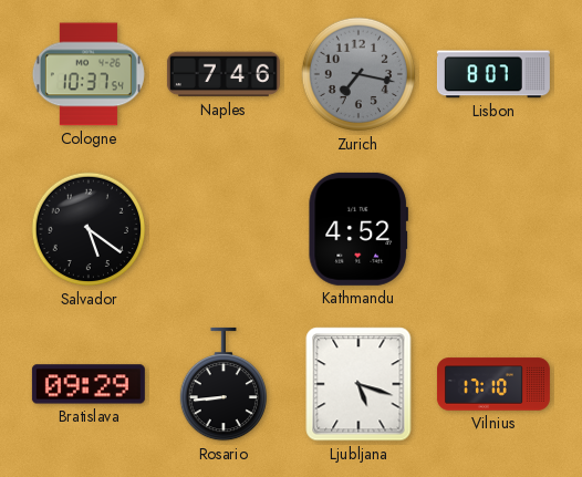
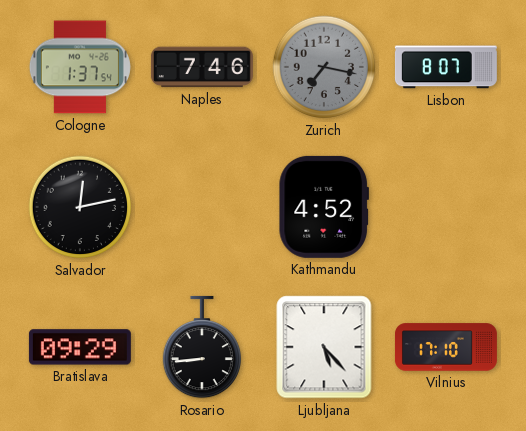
Cologne: 10:37 -> 1:37 (80, 67)
Salvador: 5:21 -> 12:13 (80, 207)
Ljubljana: 5:18 -> 5:23 (324, 347)
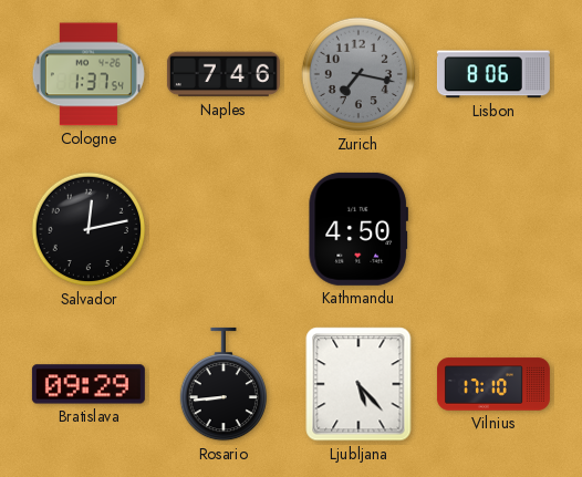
Lisbon: 8:07 -> 8:06 (493, 74)
Kathmandu: 4:52 -> 4:50 (357, 229)
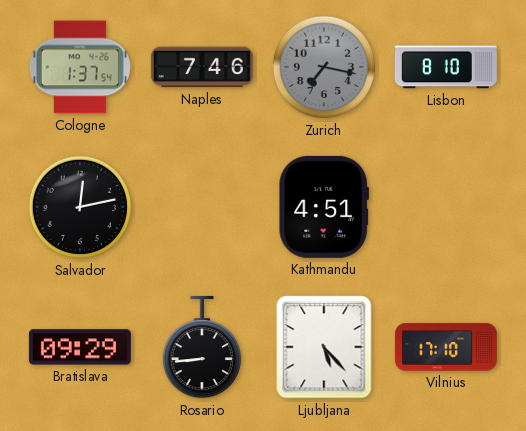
Lisbon: 8:06 -> 8:10 (446, 67)
Kathmandu: 4:50 -> 4:51 (323, 207)
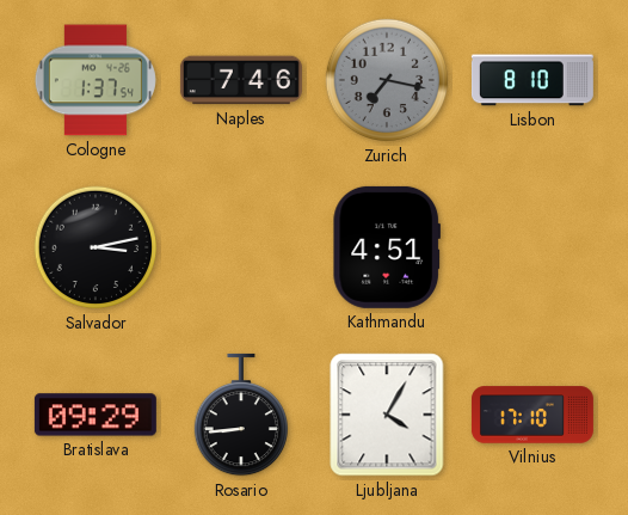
Salvador: 12:13 -> 3:13 (96, 247)
Ljubljana: 5:23 -> 4:05 (387, 415)
